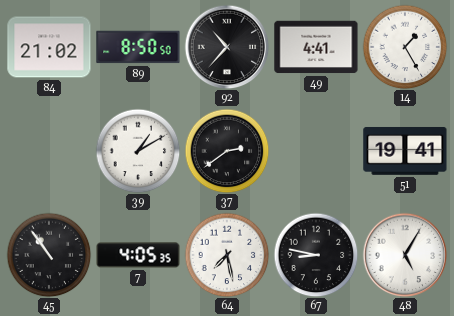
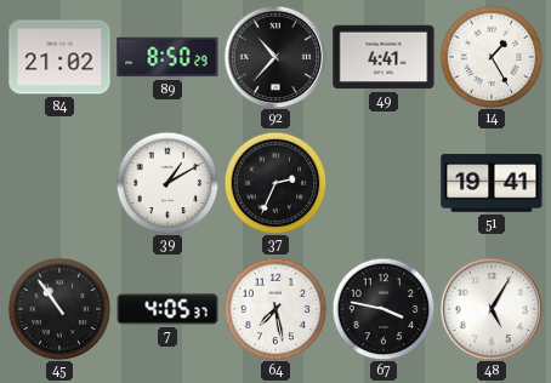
89: 8:50:50 -> 8:50:29 (167, 57)
37: 2:39 -> 2:34 (275, 183)
7: 4:05:35 -> 4:05:37 (167, 309)
67: 8:47 -> 3:47 (384, 309)
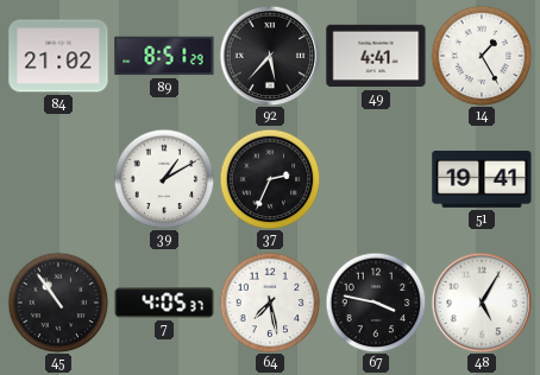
89: 8:50 -> 8:51 (164, 56)
92: 10:37 -> 5:37 (270, 56)
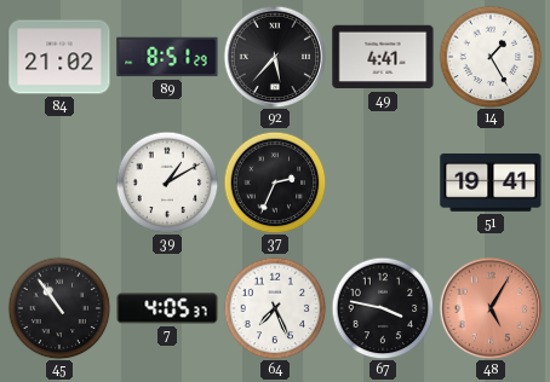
64: 7:28 -> 7:26 (275, 308)
48 dial: white -> salmon (491, 308)
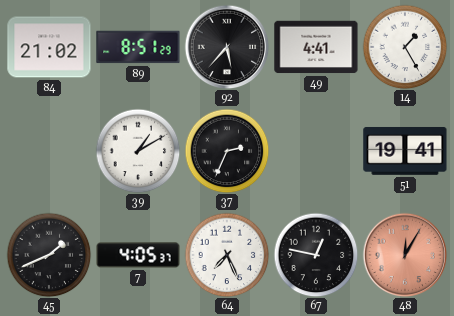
45: 10:54 -> 1:41 (49, 255)
67: 3:47 -> 12:47 (316, 255)
48: 5:05 -> 12:05 (405, 255)
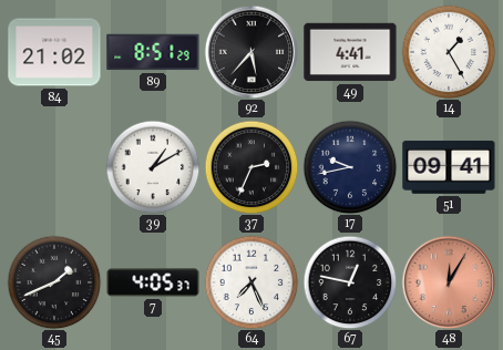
17: none -> 9:43 (350, 167)
51: 19:41 -> 09:41 (449, 167)
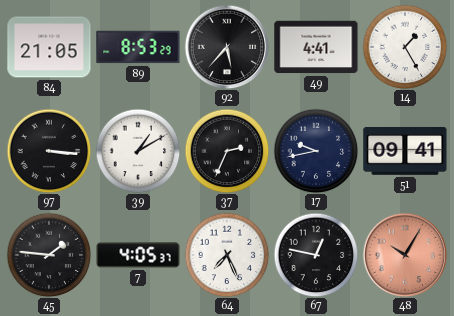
84: 21:02 -> 21:05 (49, 47)
89: 8:51 -> 8:53 (138, 47)
97: none -> 3:16 (49, 151)
45: 1:41 -> 1:46 (49, 255)
48: 12:05 -> 10:05 (405, 255)
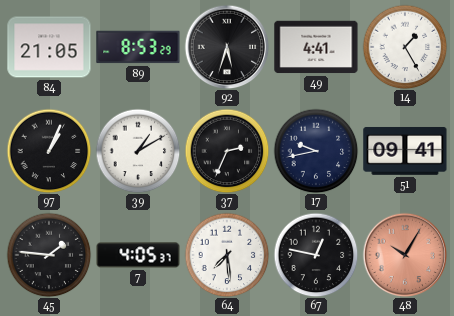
92: 5:37 -> 5:33 (227, 47)
97: 3:16 -> 1:04 (49, 151)
64: 7:26 -> 7:29 (227, 255)
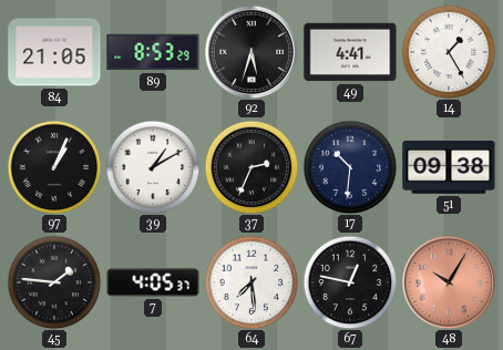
17: 9:43 -> 10:31 (350, 167)
51: 09:41 -> 09:38 (449, 167)
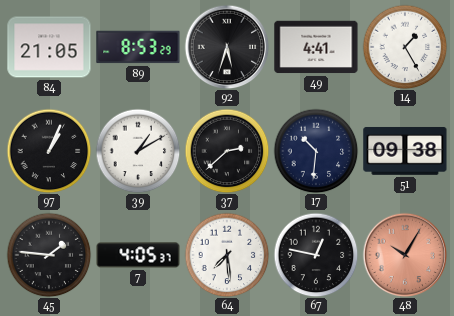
37: 2:34 -> 2:38 (227, 151)
